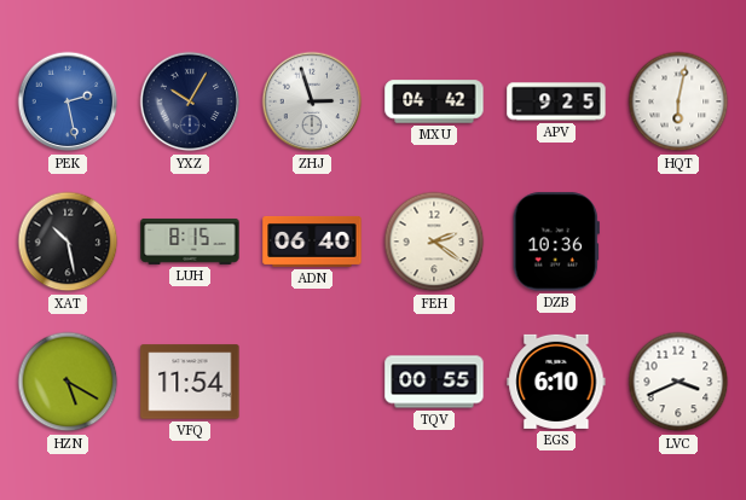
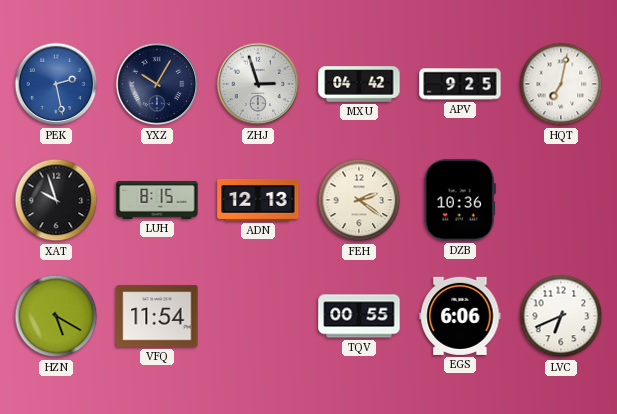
HQT: 6:02 -> 7:02 (561, 84)
XAT: 10:28 -> 9:57 (56, 200)
ADN: 06:40 -> 12:13 (258, 200)
EGS: 6:10 -> 6:06 (460, 316)
LVC: 3:41 -> 6:41 (561, 316)
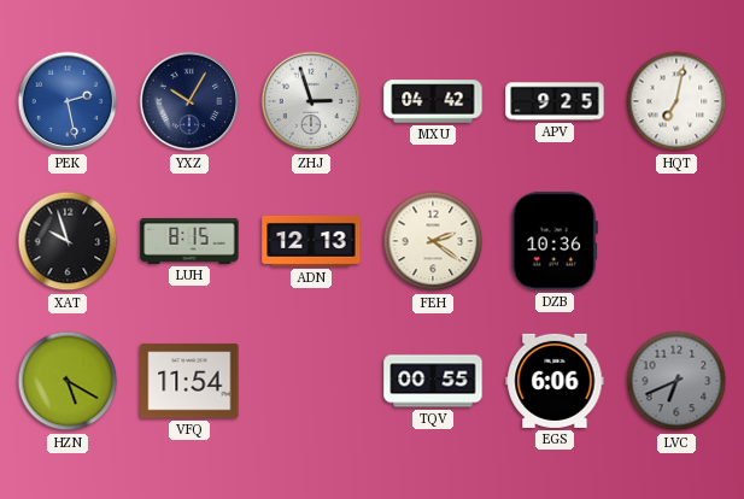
LVC dial: white -> grey (676, 381)
